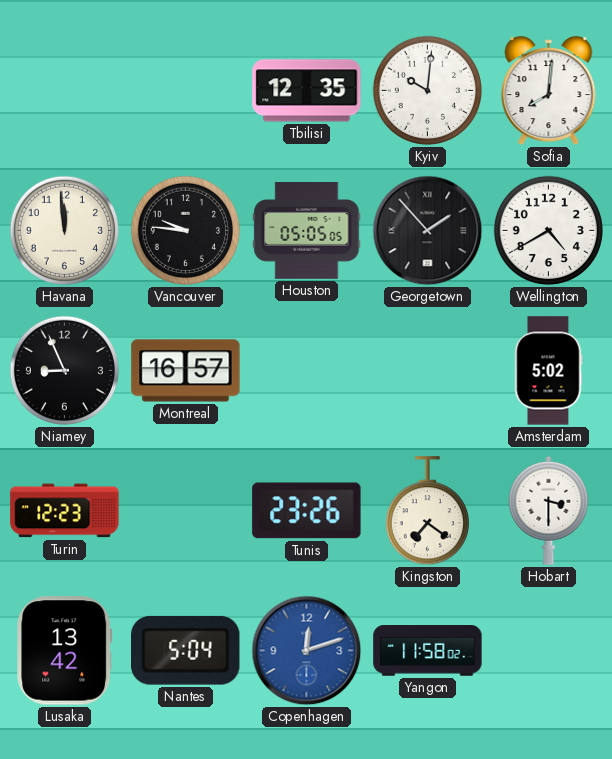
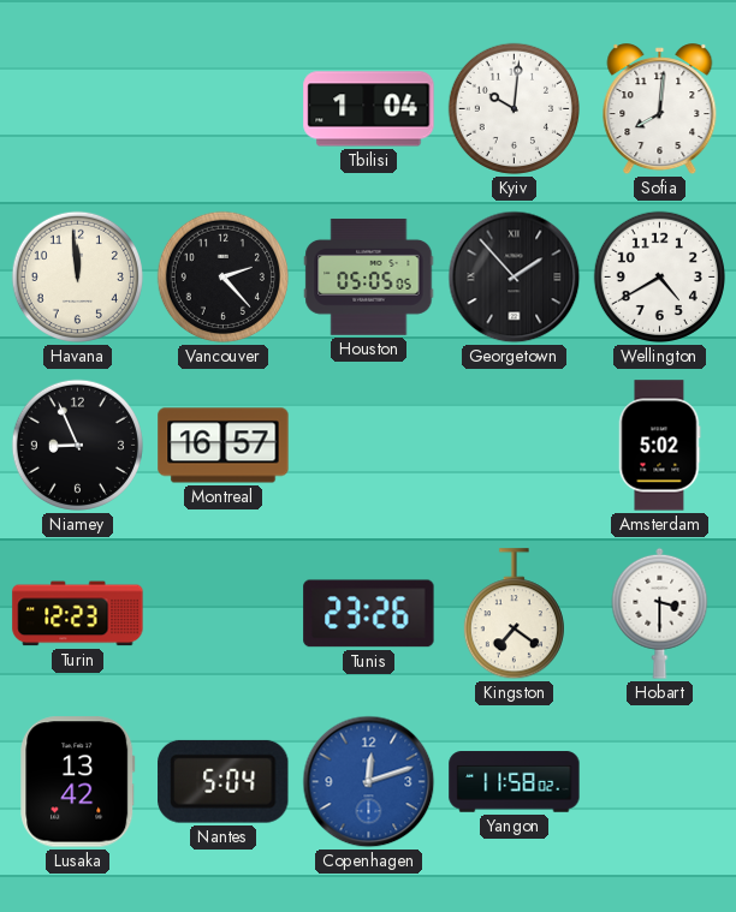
Tbilisi: 12:35 -> 1:04 (369, 109)
Vancouver: 9:46 -> 2:23 (222, 276)
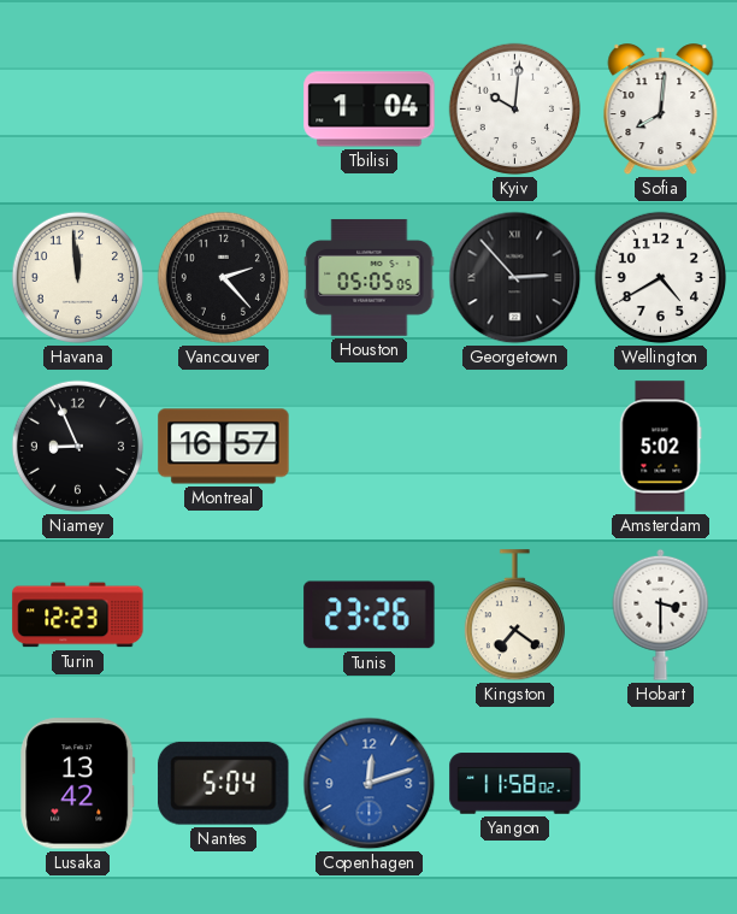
Georgetown: 1:53 -> 2:53 (515, 278)
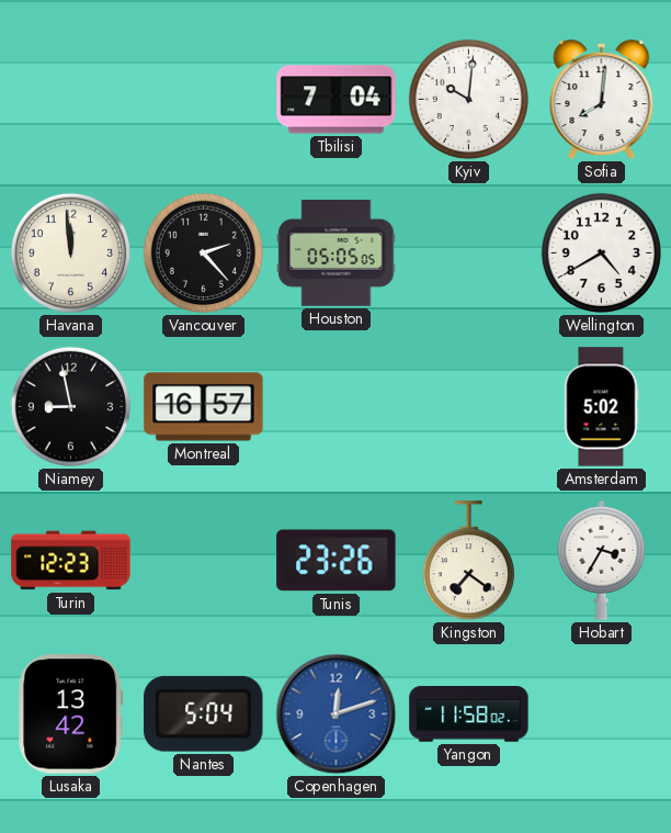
Tbilisi: 1:04 -> 7:04 (337, 100)
Georgetown: 2:53 -> none (515, 278)
Niamey: 8:56 -> 8:58 (70, 406)
Hobart: 3:30 -> 3:35 (602, 560)
